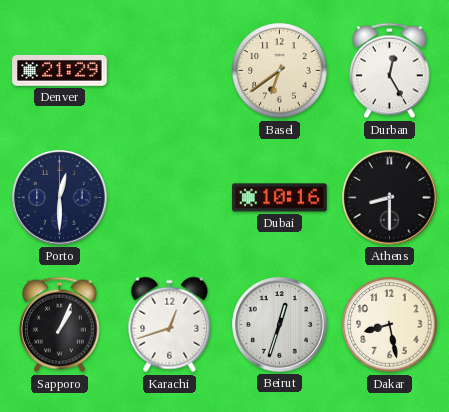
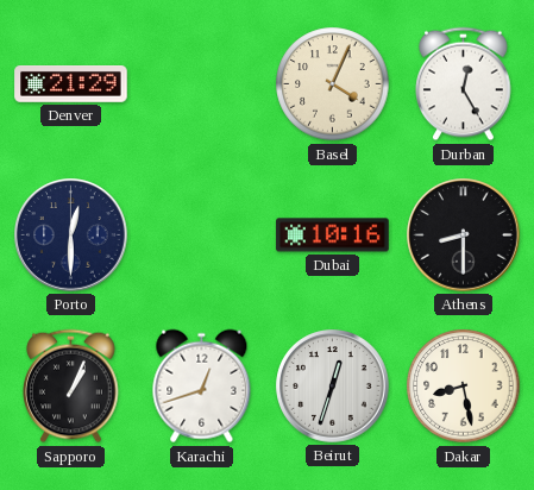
Basel: 6:39 -> 4:04 (333, 84)
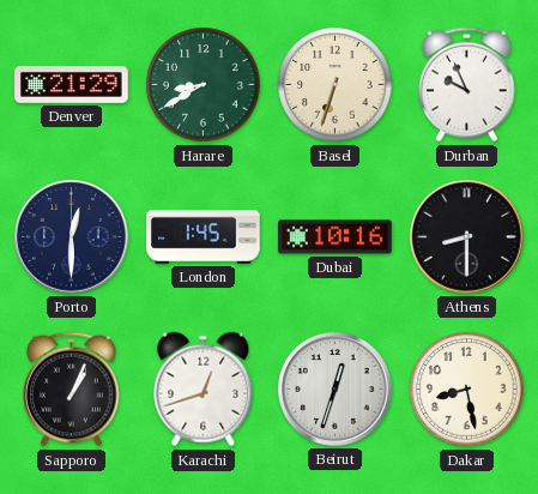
Harare: none -> 8:40 (204, 85)
Basel: 4:04 -> 6:33 (336, 85)
Durban: 12:25 -> 9:56 (467, 85)
London: none -> 1:45 (204, 237)
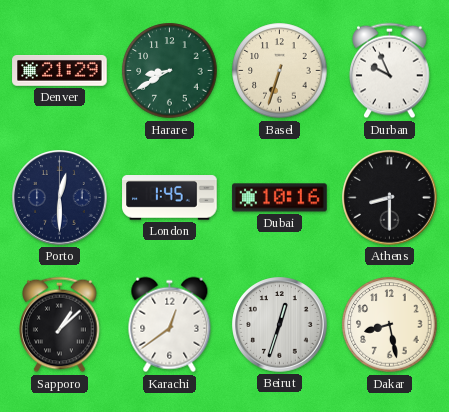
Sapporo: 1:04 -> 1:08 (60, 325)
Karachi: 12:42 -> 12:39 (170, 325)
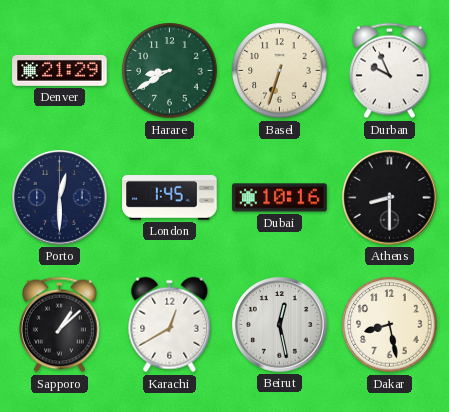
Karachi: 12:39 -> 12:40 (170, 325)
Beirut: 12:33 -> 12:28 (280, 325)
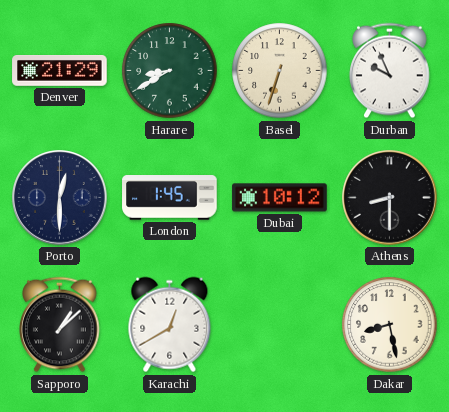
Dubai: 10:16 -> 10:12 (280, 198)
Beirut: 12:28 -> none (280, 325)
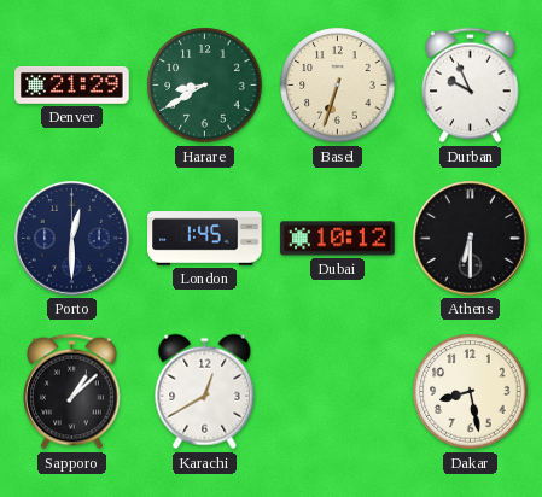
Athens: 8:30 -> 6:30 (471, 239)
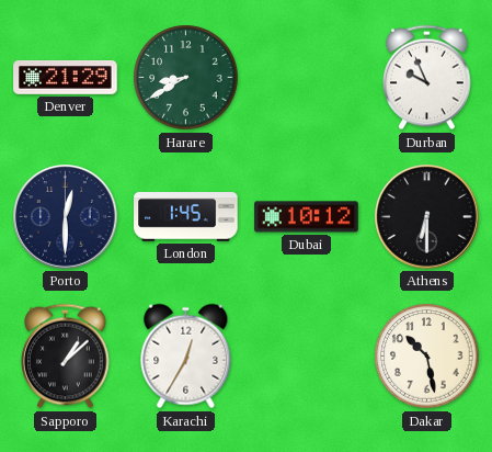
Basel: 6:33 -> none (338, 86)
Karachi: 12:40 -> 12:35 (186, 357)
Dakar: 8:28 -> 10:28 (427, 357)
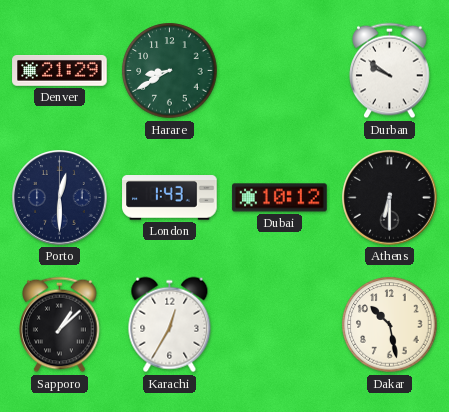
Durban: 9:56 -> 9:51 (390, 71)
London: 1:45 -> 1:43 (170, 198)
